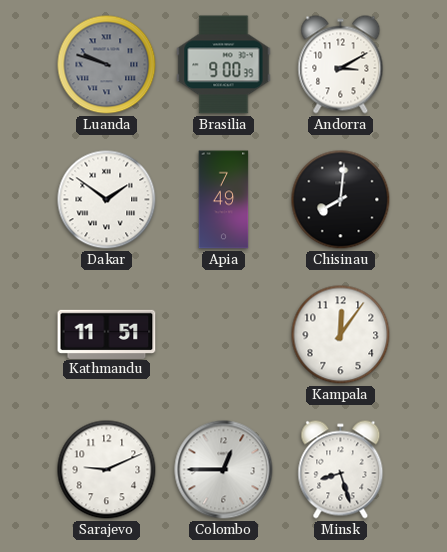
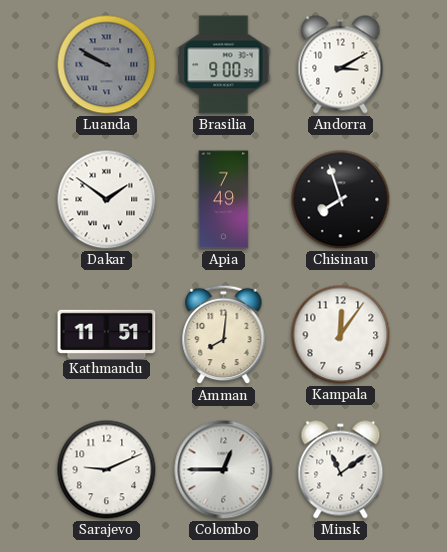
Luanda: 9:48 -> 9:50 (107, 65)
Chisinau: 8:01 -> 7:57 (341, 200)
Amman: none -> 8:01 (224, 335)
Minsk: 8:27 -> 11:09 (341, 470)
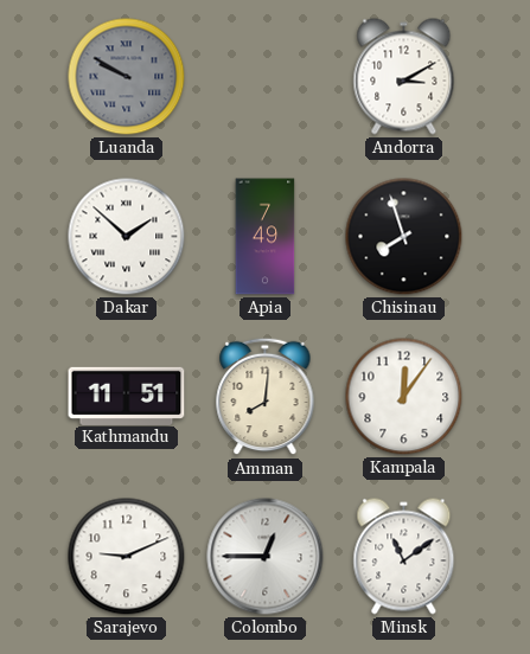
Brasilia: 9:00 -> none (224, 65)
Dakar: 1:51 -> 1:52 (127, 237)
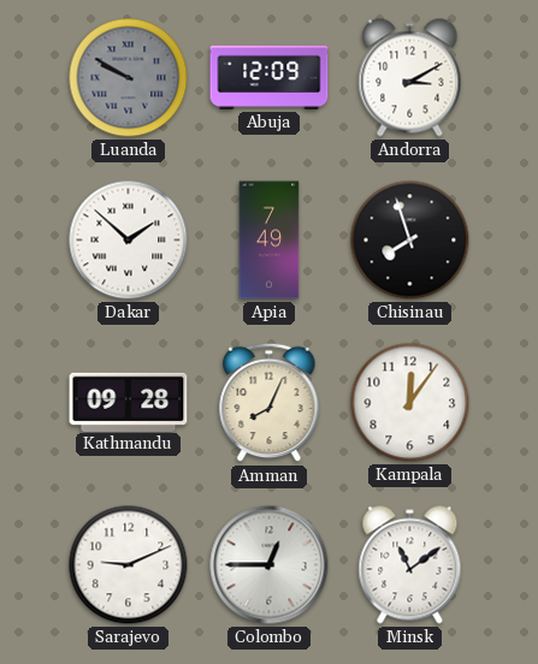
Abuja: none -> 12:09 (270, 77)
Kathmandu: 11:51 -> 09:28 (129, 402)
Amman: 8:01 -> 8:04 (270, 403)
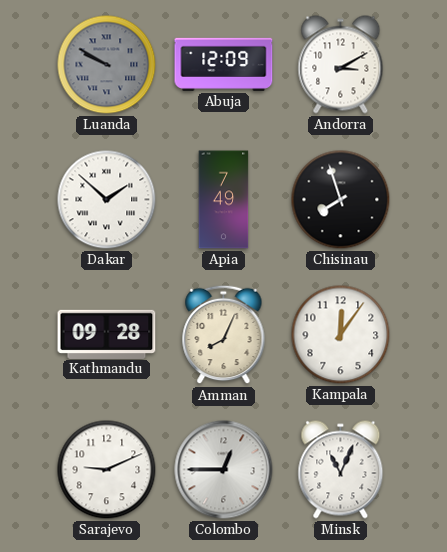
Minsk: 11:09 -> 11:04 (341, 470)
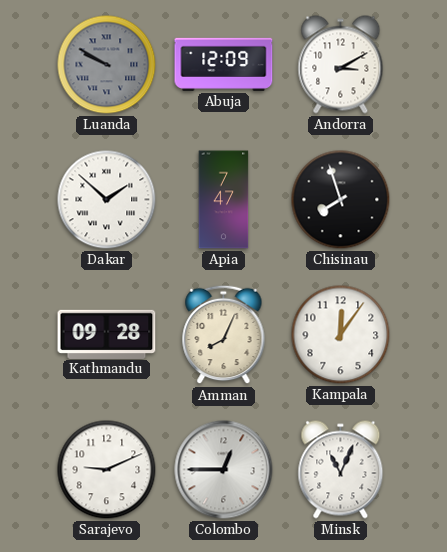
Apia: 7:49 -> 7:47 (224, 200)
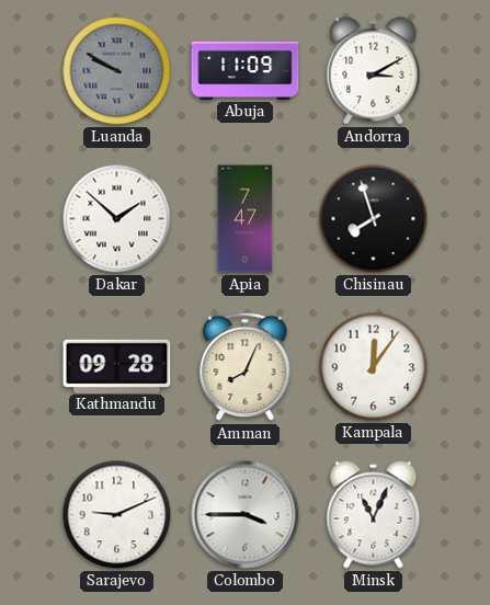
Abuja: 12:09 -> 11:09 (246, 70)
Colombo: 12:45 -> 3:45 (246, 515)
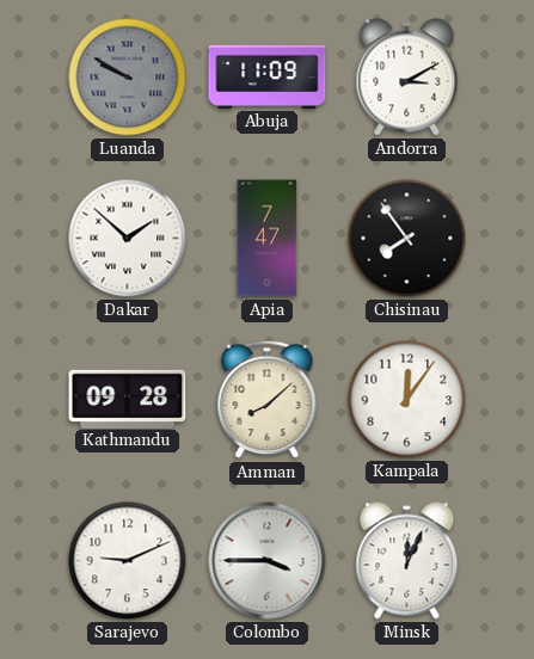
Chisinau: 7:57 -> 7:54 (407, 239)
Amman: 8:04 -> 8:08 (268, 400)
Minsk: 11:04 -> 12:04 (407, 561)
